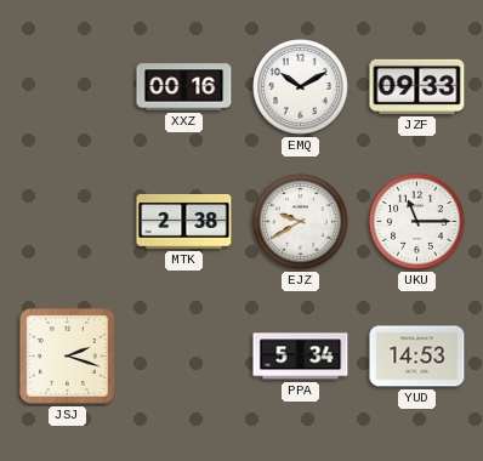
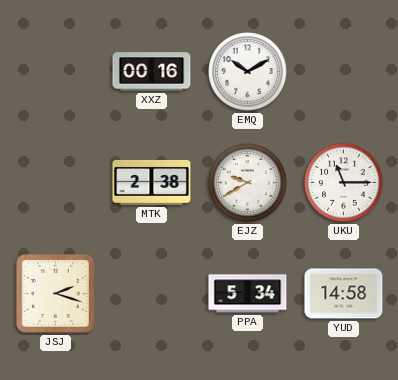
JZF: 09:33 -> none (417, 86)
YUD: 14:53 -> 14:58 (344, 294)
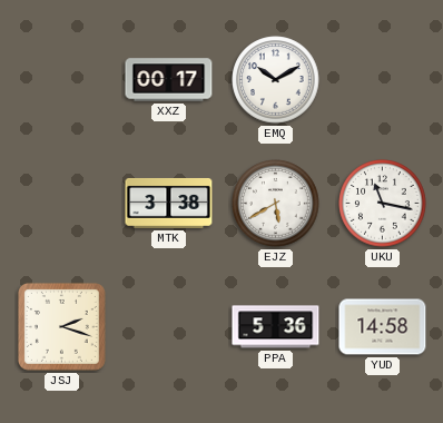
XXZ: 00:16 -> 00:17 (169, 80)
MTK: 2:38 -> 3:38 (169, 203)
EJZ: 9:40 -> 5:40 (276, 204)
UKU: 11:15 -> 11:17 (383, 204)
PPA: 5:34 -> 5:36 (276, 327)
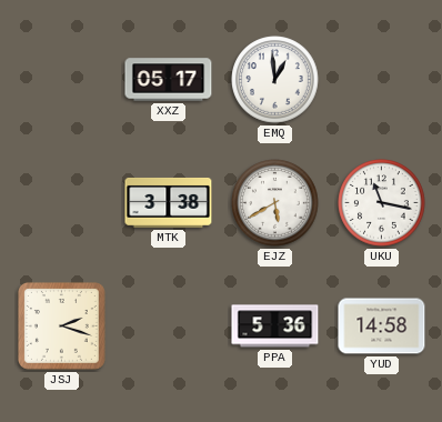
XXZ: 00:17 -> 05:17 (169, 80)
EMQ: 10:10 -> 12:59 (275, 80)
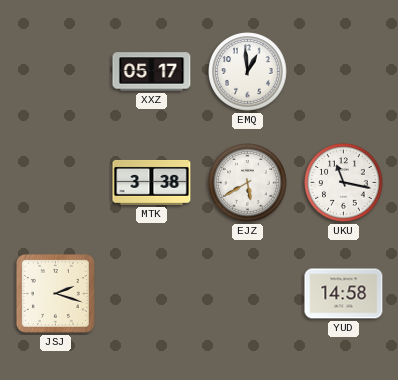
PPA: 5:36 -> none (275, 326)
